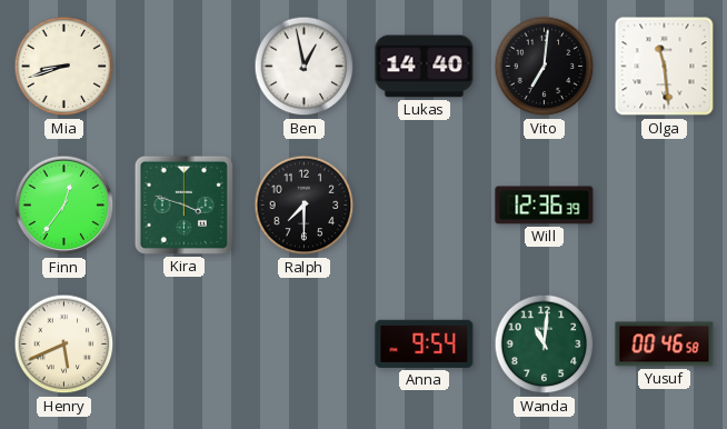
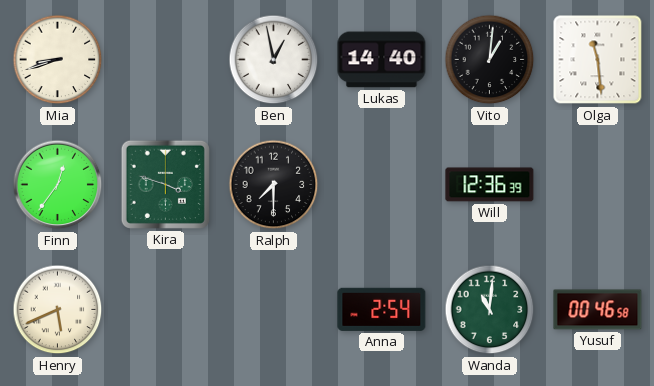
Vito: 7:01 -> 1:01 (490, 60)
Anna: 9:54 -> 2:54 (382, 309)
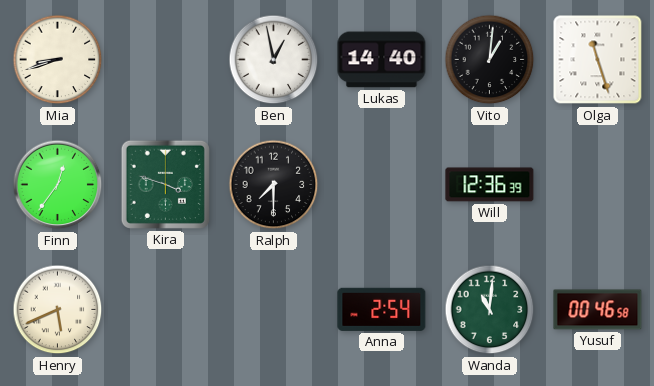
Olga: 11:29 -> 11:27 (598, 60)
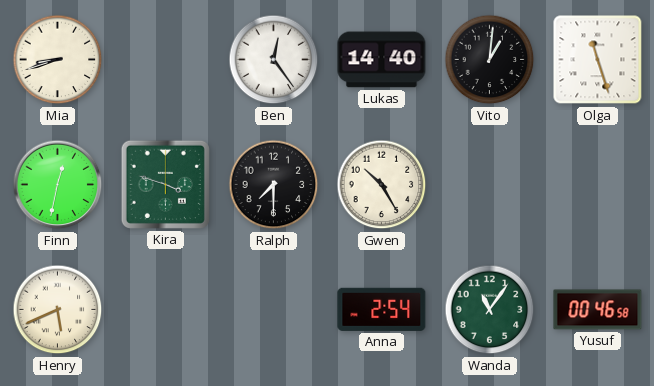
Ben: 12:58 -> 12:24 (274, 60)
Finn: 12:36 -> 12:32 (58, 185)
Gwen: none -> 10:25 (382, 185)
Will: 12:36 -> none (490, 185)
Wanda: 11:01 -> 11:06 (490, 310)
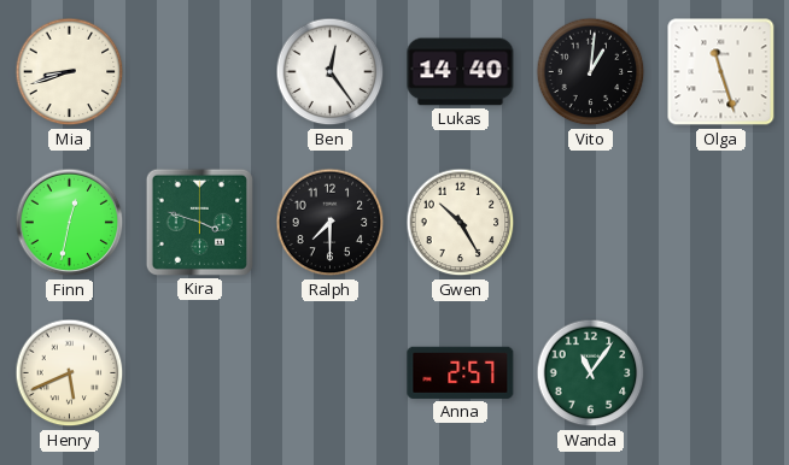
Anna: 2:54 -> 2:57 (461, 372)
Yusuf: 00:46 -> none (598, 310)
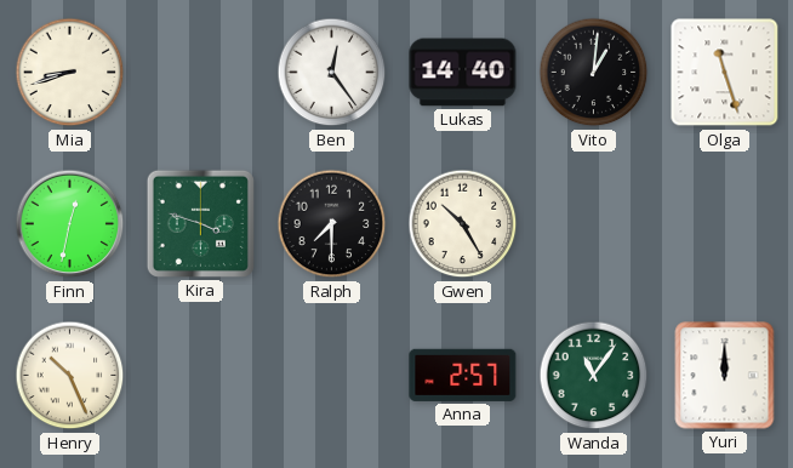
Henry: 5:41 -> 10:26 (70, 376)
Yuri: none -> 12:00 (725, 376)
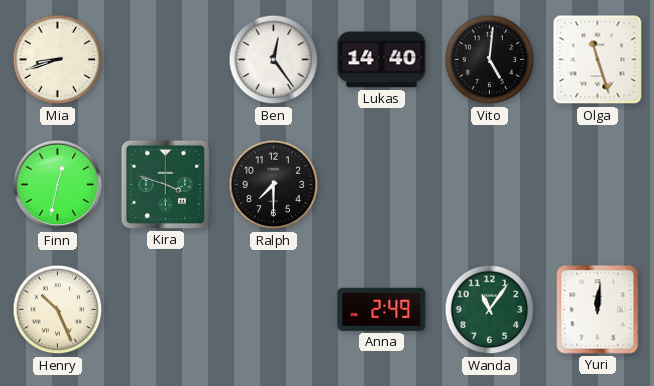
Vito: 1:01 -> 5:01 (490, 60)
Gwen: 10:25 -> none (463, 224)
Anna: 2:57 -> 2:49 (382, 309)
Yuri: 12:00 -> 12:01 (598, 310)
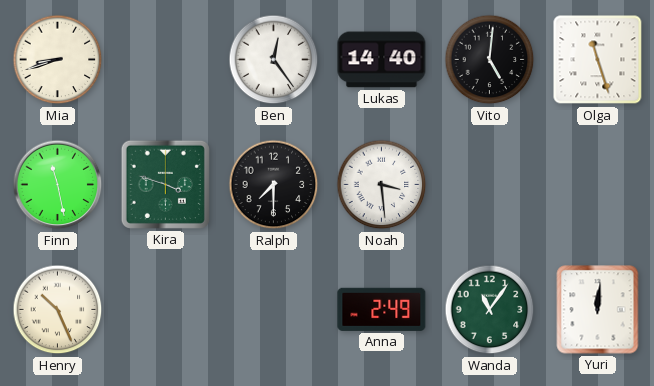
Finn: 12:32 -> 11:28 (58, 185)
Noah: none -> 3:29 (382, 185)
